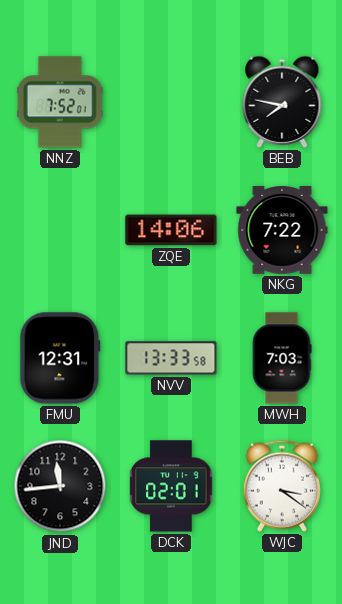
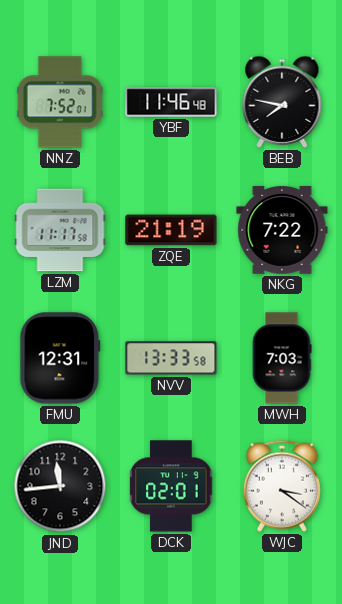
YBF: none -> 11:46 (171, 102)
LZM: none -> 11:17 (60, 230)
ZQE: 14:06 -> 21:19 (171, 230)
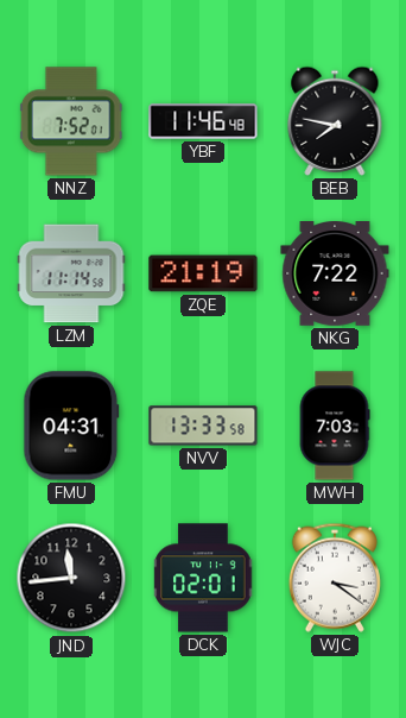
LZM: 11:17 -> 11:14 (71, 273)
FMU: 12:31 -> 04:31 (71, 426)
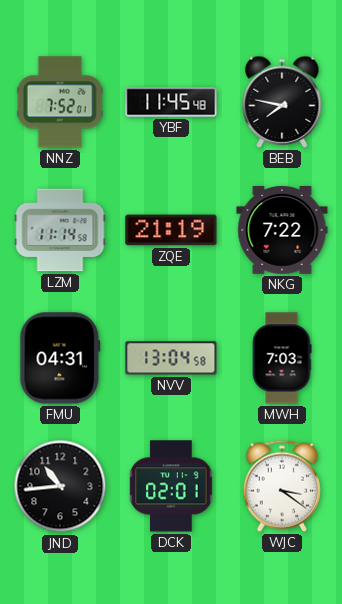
YBF: 11:46 -> 11:45 (171, 102)
NVV: 13:33 -> 13:04 (171, 358)
JND: 11:44 -> 10:44 (60, 486)
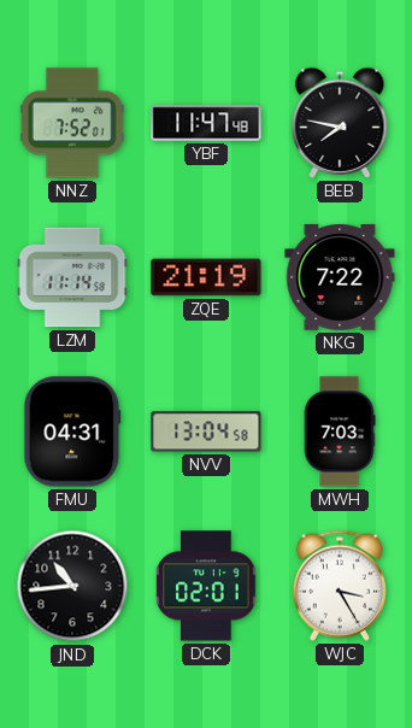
YBF: 11:45 -> 11:47 (206, 123)
WJC: 3:21 -> 3:25 (340, 586)
